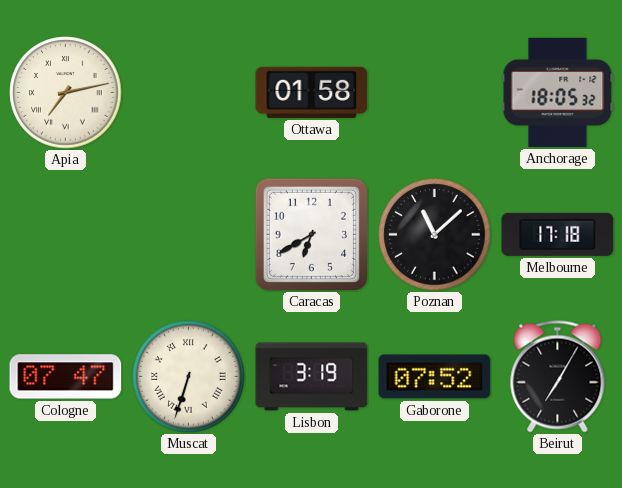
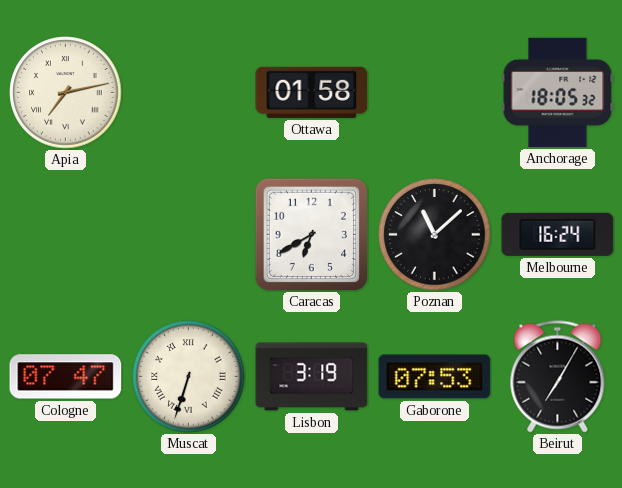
Melbourne: 17:18 -> 16:24 (558, 234)
Gaborone: 07:52 -> 07:53 (435, 377)
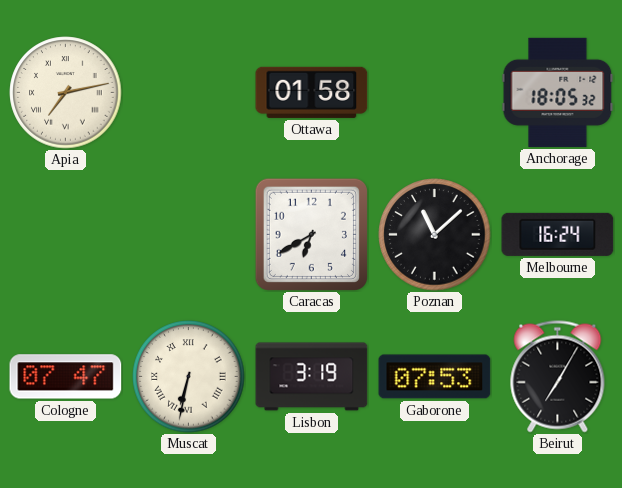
Muscat: 6:33 -> 6:32 (189, 377)
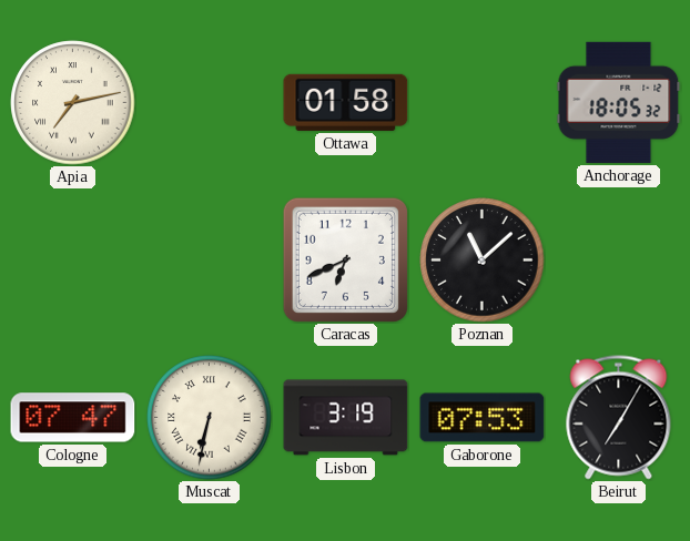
Caracas: 6:40 -> 6:41 (345, 259)
Melbourne: 16:24 -> none (558, 234)
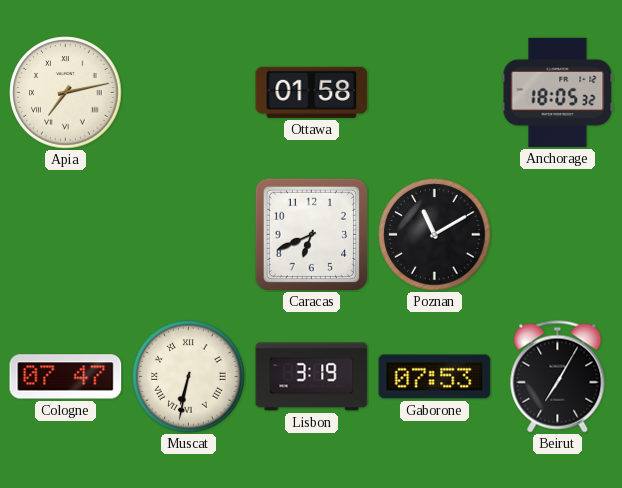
Poznan: 11:08 -> 11:10 (435, 235)
